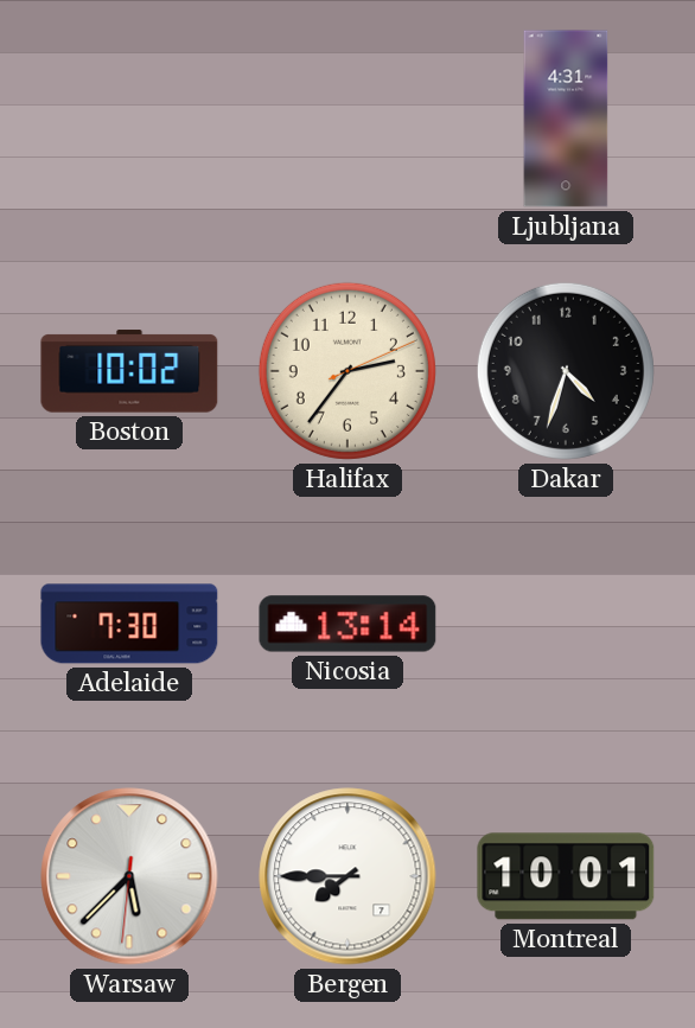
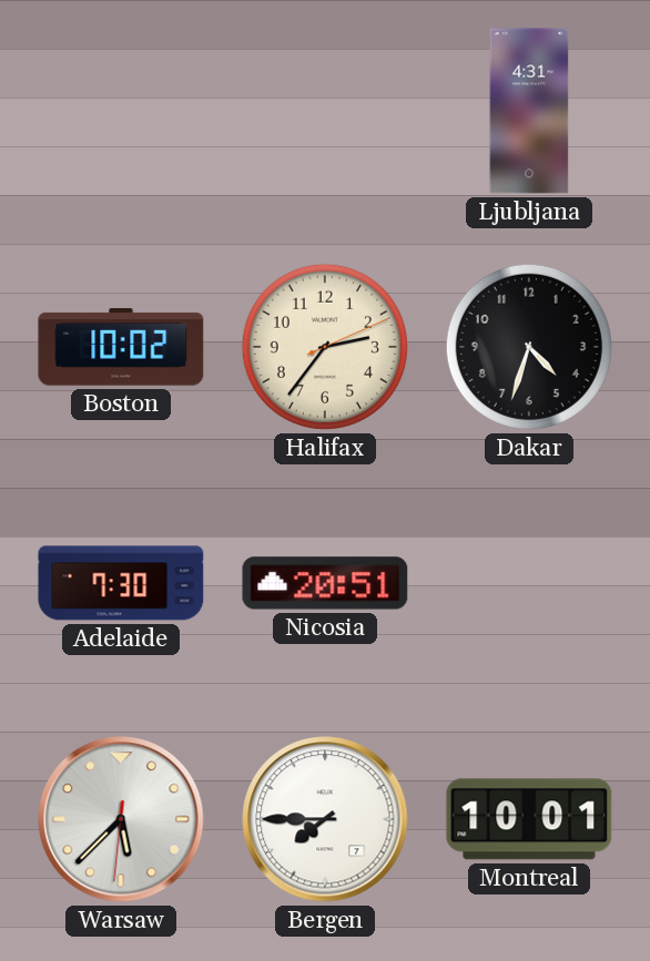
Nicosia: 13:14 -> 20:51 (325, 583)
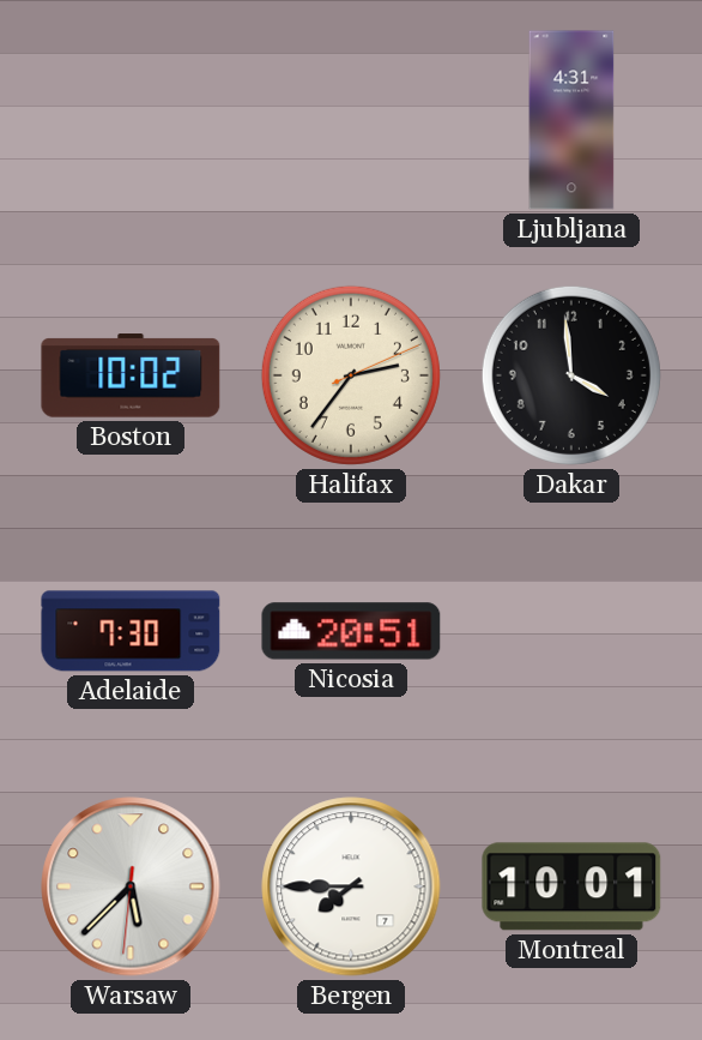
Dakar: 4:33 -> 3:59 (571, 375)
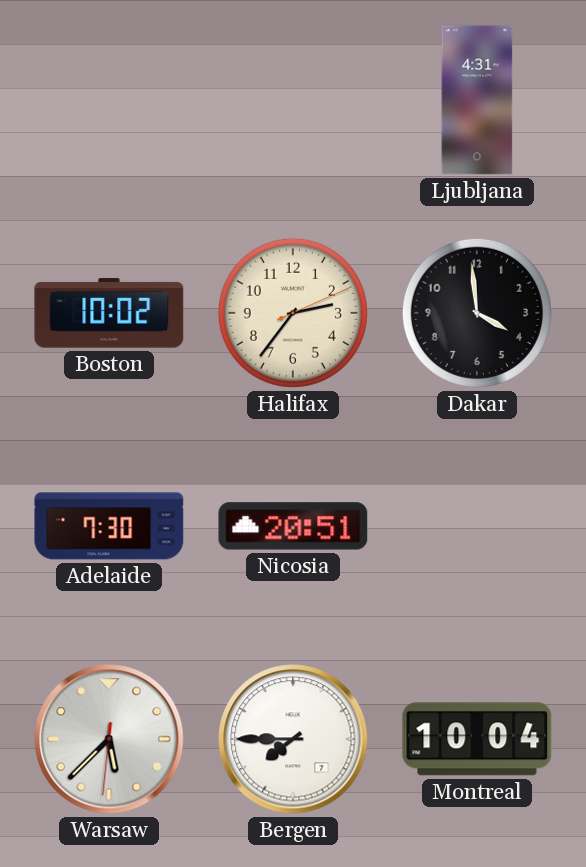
Montreal: 10:01 -> 10:04 (477, 739)
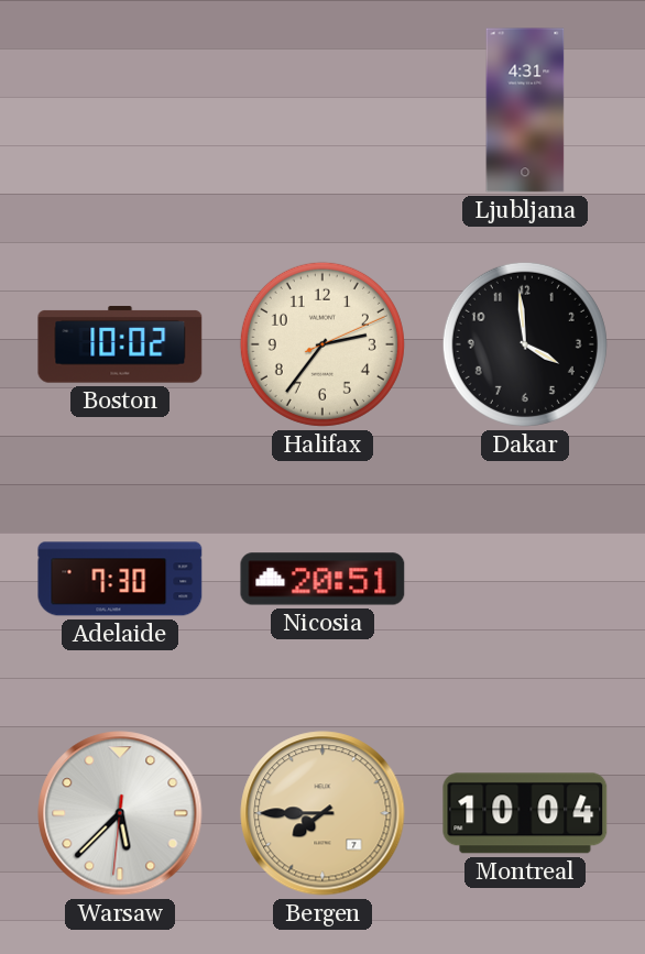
Bergen dial: white -> champagne (322, 813)
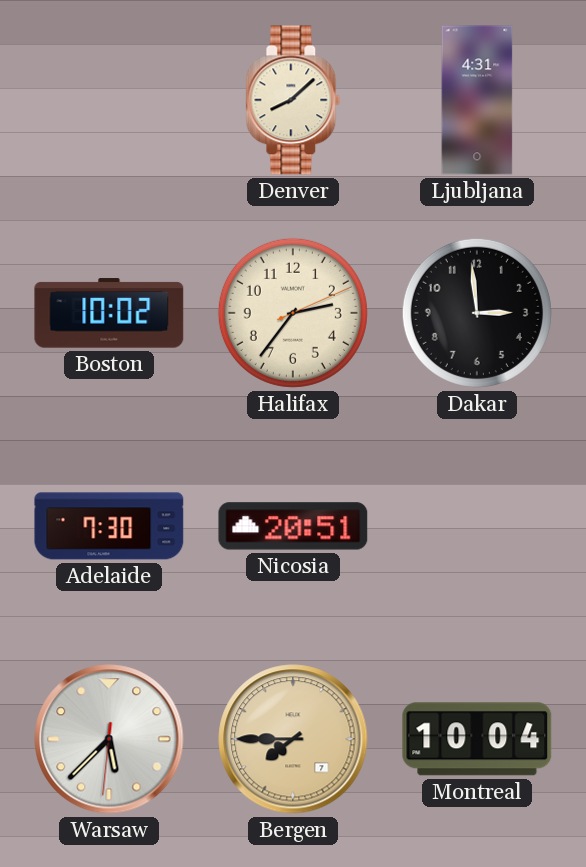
Denver: none -> 8:08 (293, 100)
Dakar: 3:59 -> 2:59 (477, 313)
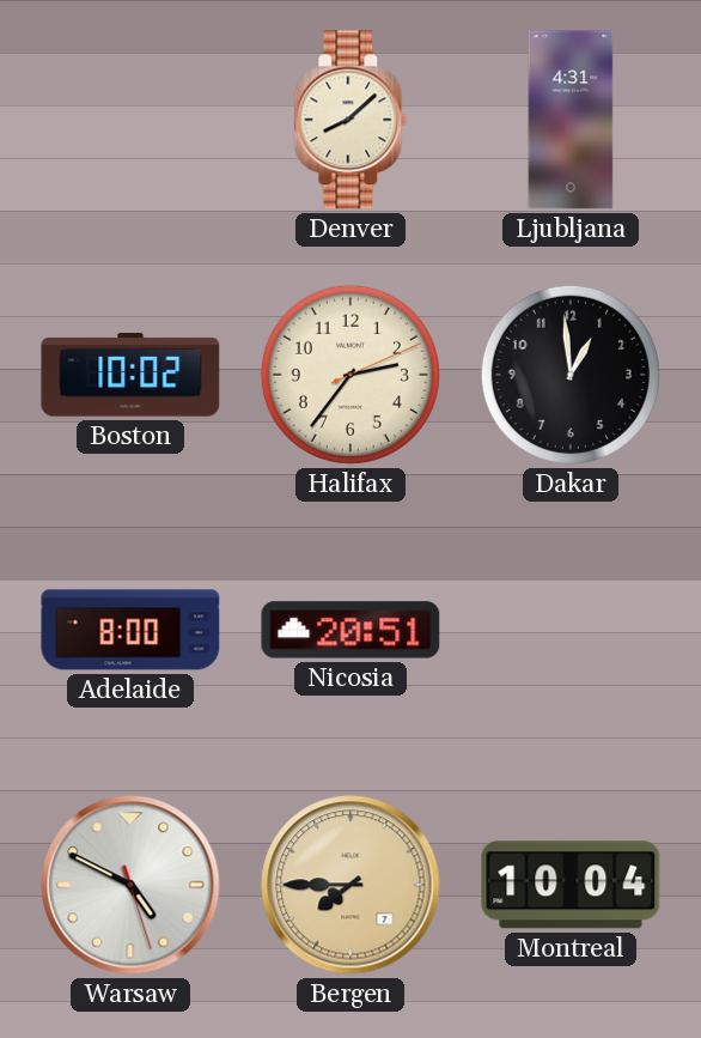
Dakar: 2:59 -> 12:59 (571, 375)
Adelaide: 7:30 -> 8:00 (130, 630)
Warsaw: 5:37 -> 4:49 (130, 885)
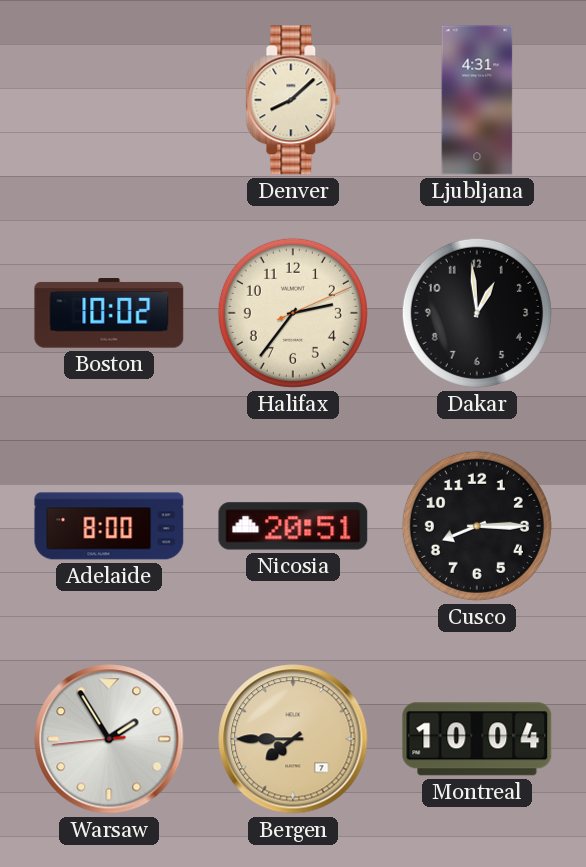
Cusco: none -> 8:15 (477, 526)
Warsaw: 4:49 -> 1:54 (109, 739)
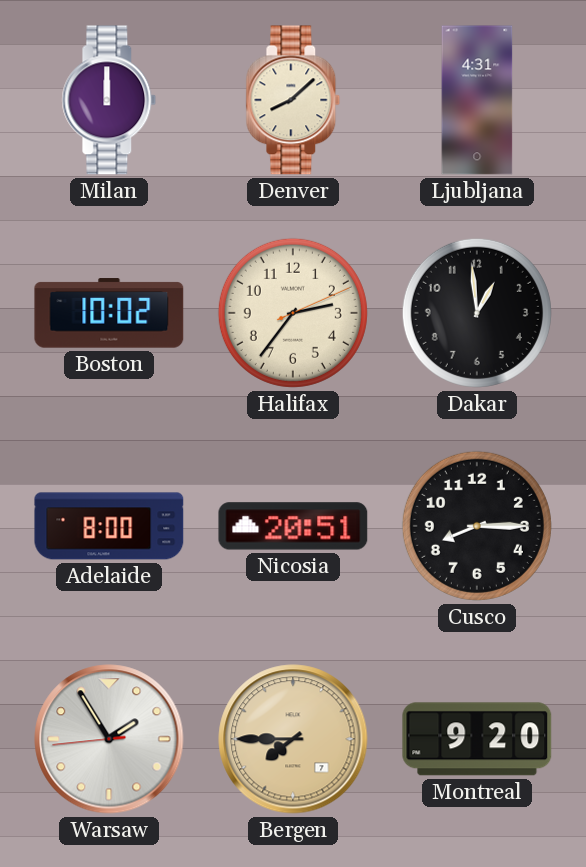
Milan: none -> 12:00 (109, 100)
Montreal: 10:04 -> 9:20 (477, 739)
